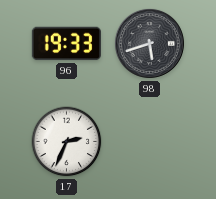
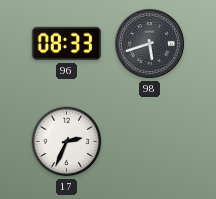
96: 19:33 -> 08:33 (66, 44)
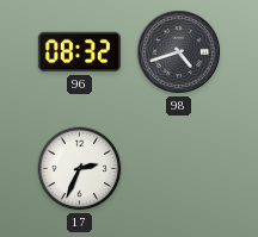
96: 08:33 -> 08:32 (79, 52)
98: 5:42 -> 4:42 (178, 51)
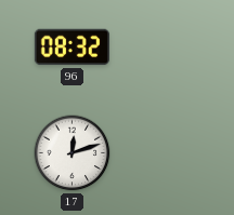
98: 4:42 -> none (178, 51)
17: 2:34 -> 12:12 (73, 153)
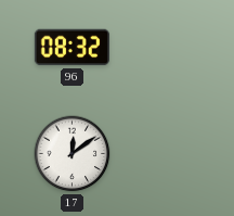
17: 12:12 -> 12:09 (73, 154)
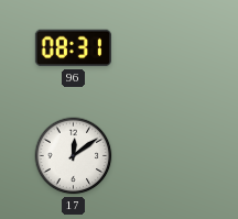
96: 08:32 -> 08:31 (73, 48)
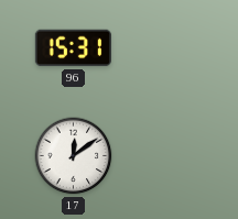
96: 08:31 -> 15:31 (73, 48)
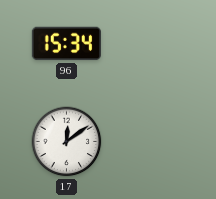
96: 15:31 -> 15:34 (66, 44)
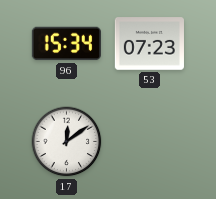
53: none -> 07:23 (149, 44)
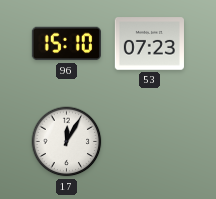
96: 15:34 -> 15:10 (66, 44)
17: 12:09 -> 12:05 (67, 142)
